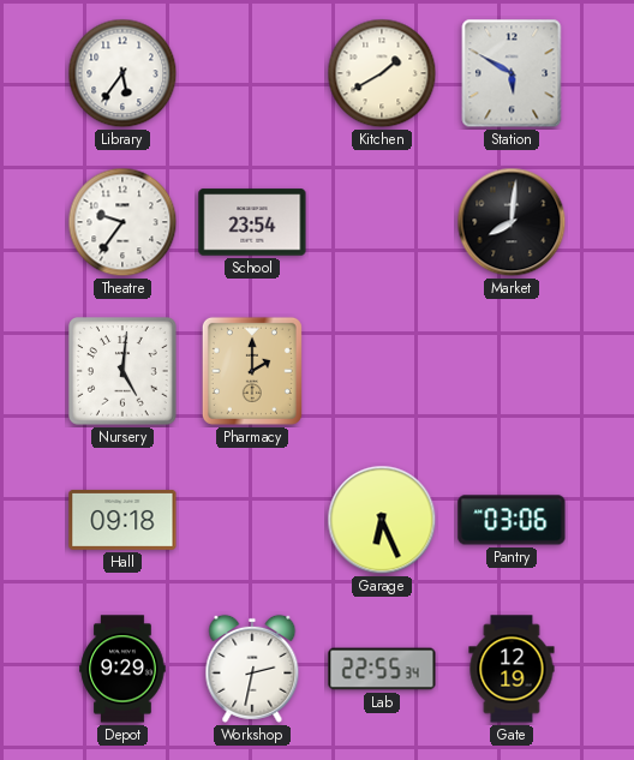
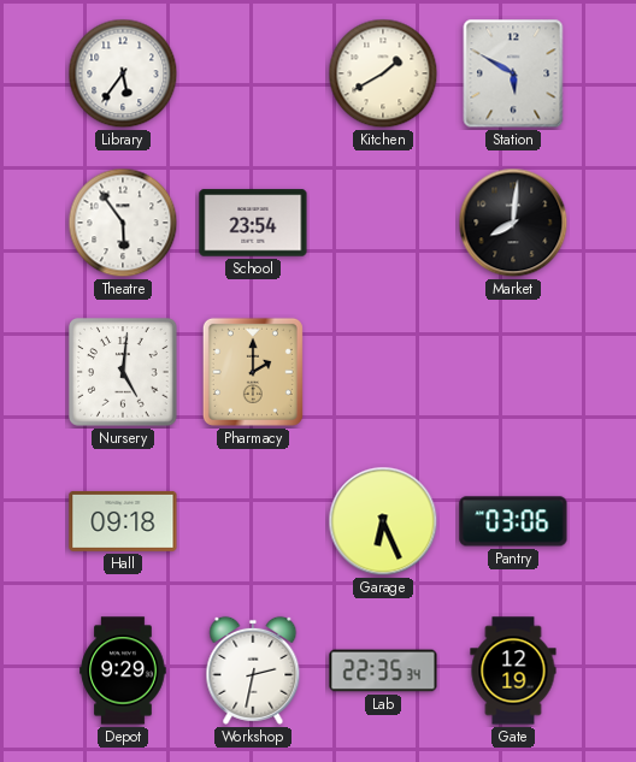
Theatre: 9:36 -> 5:54 (123, 223)
Lab: 22:55 -> 22:35 (383, 671)
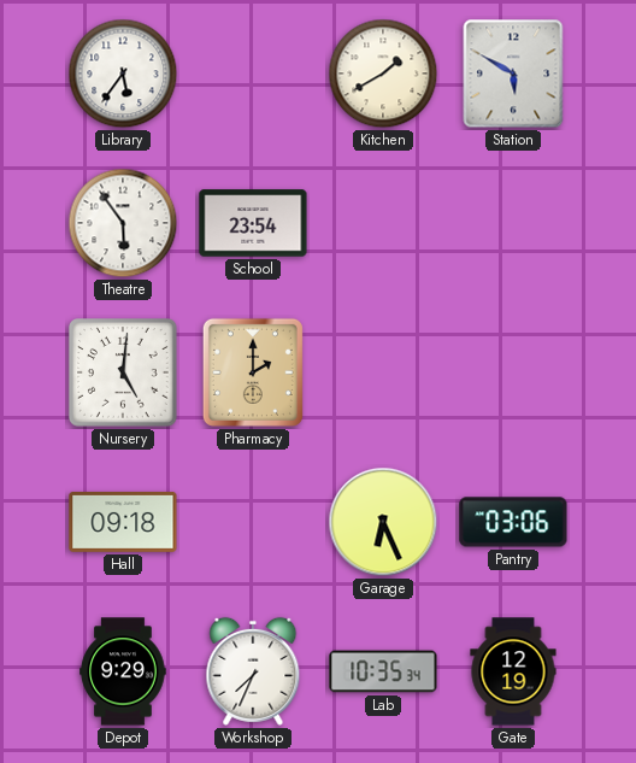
Market: 8:01 -> none (513, 223)
Workshop: 2:32 -> 7:34 (253, 671)
Lab: 22:35 -> 10:35 (383, 671)
